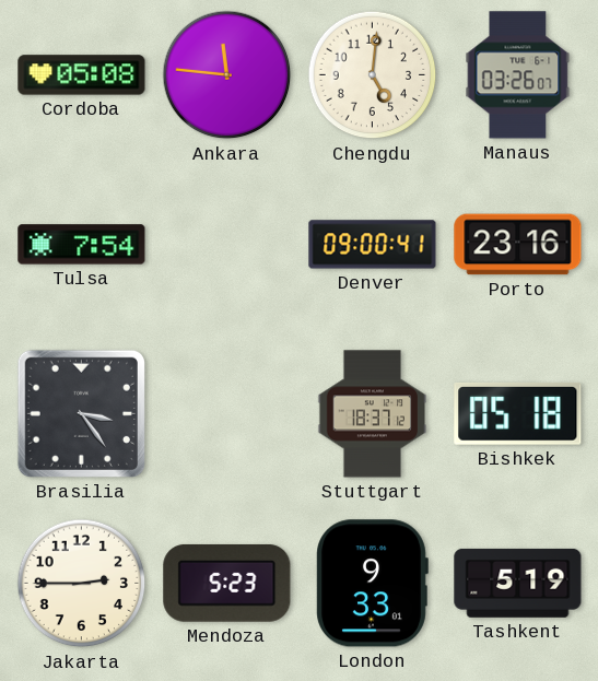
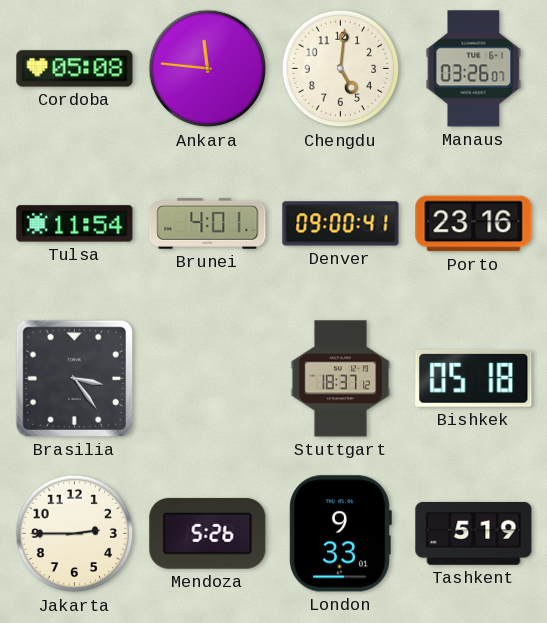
Tulsa: 7:54 -> 11:54 (75, 224)
Brunei: none -> 4:01 (208, 223)
Mendoza: 5:23 -> 5:26 (208, 533)
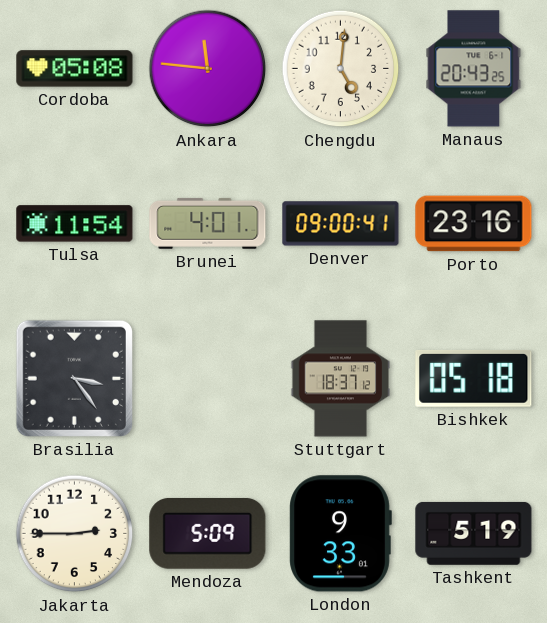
Manaus: 03:26 -> 20:43 (474, 69)
Mendoza: 5:26 -> 5:09 (208, 533)
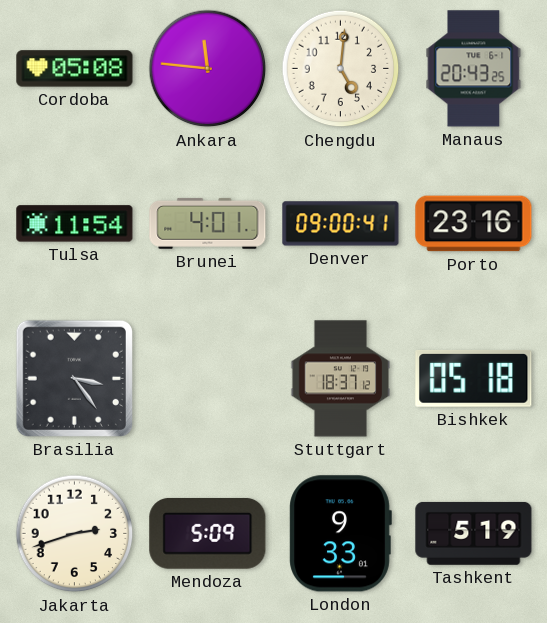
Jakarta: 2:45 -> 2:42 (75, 534)
